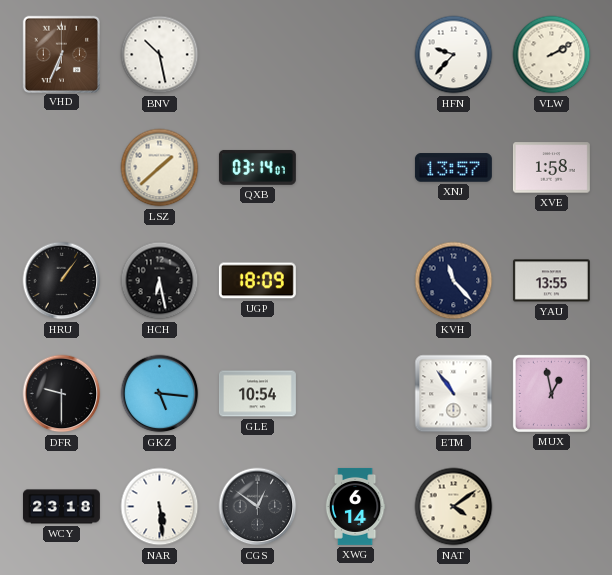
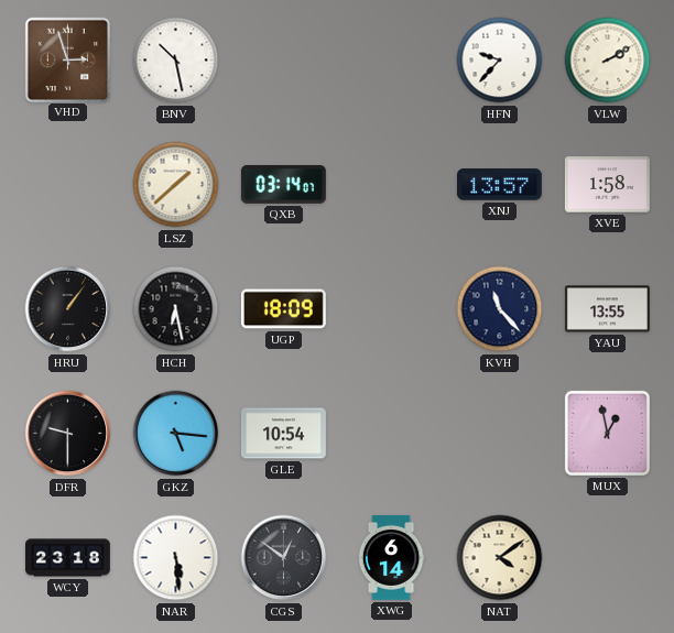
VHD: 6:34 -> 2:57 (67, 59)
ETM: 10:54 -> none (454, 394)
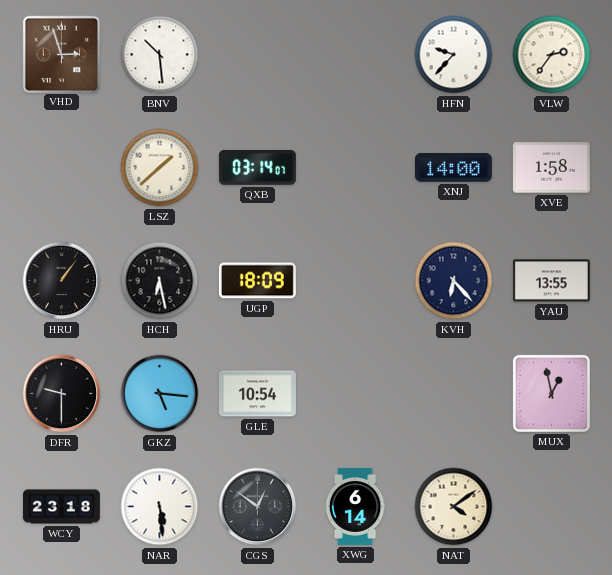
BNV: 10:28 -> 10:29 (160, 55)
VLW: 2:10 -> 2:36 (552, 55)
XNJ: 13:57 -> 14:00 (453, 168)
KVH: 11:23 -> 6:23 (454, 281)
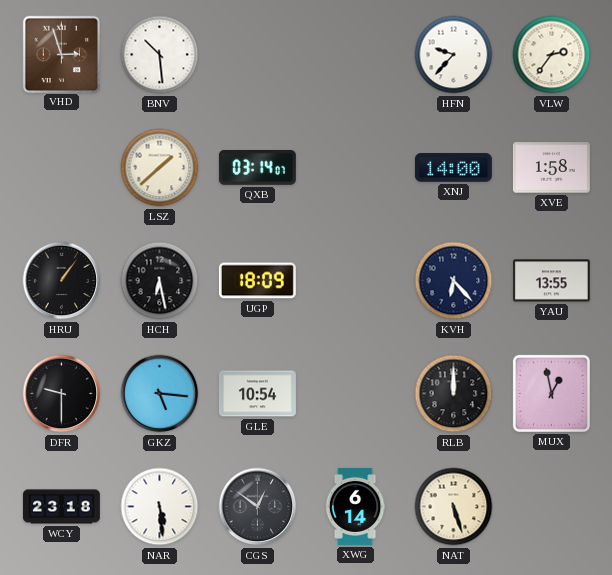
RLB: none -> 12:00 (454, 394)
NAT: 4:09 -> 5:27 (454, 507)
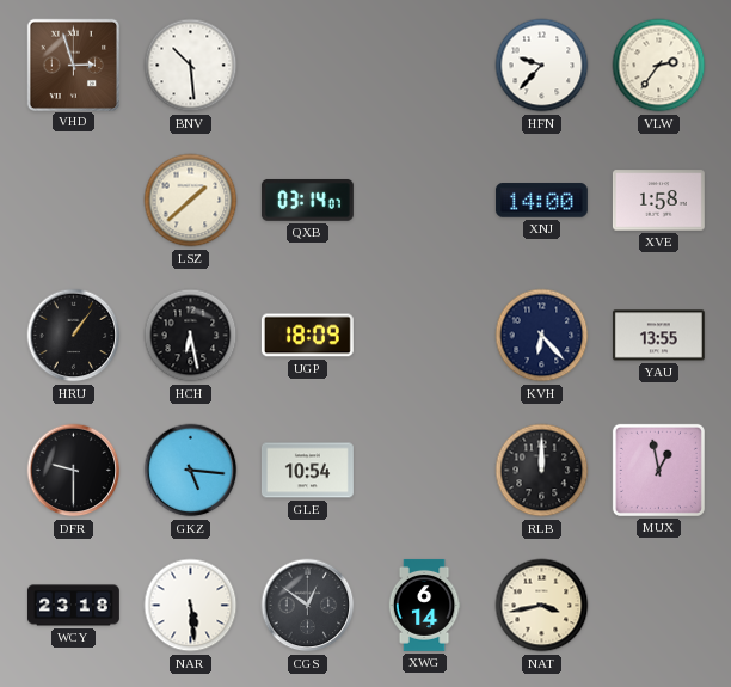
NAT: 5:27 -> 3:43 (542, 606)
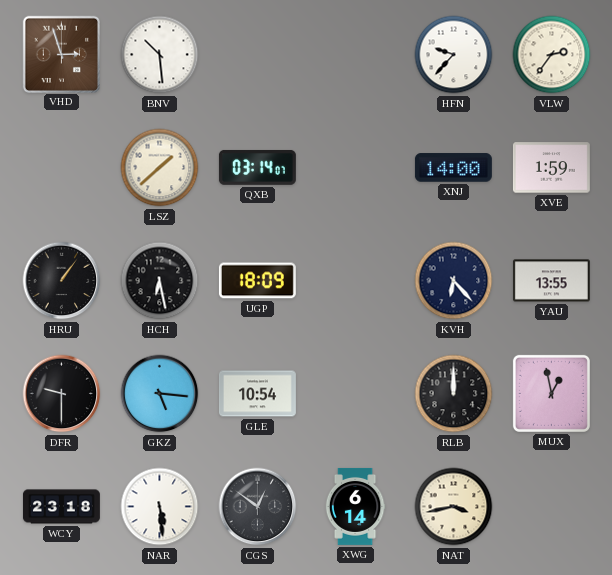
XVE: 1:58 -> 1:59 (551, 168)
